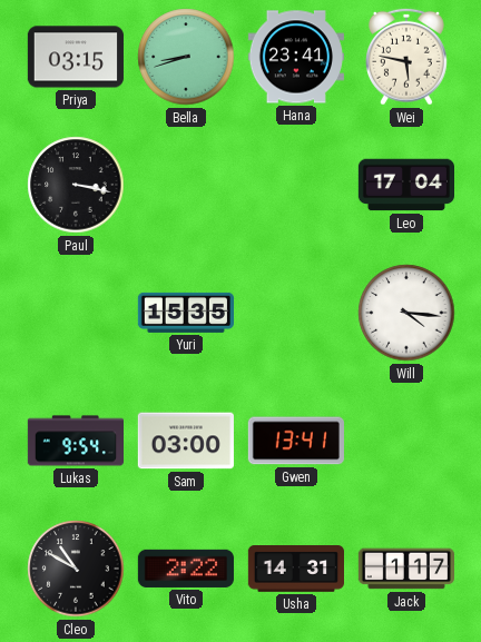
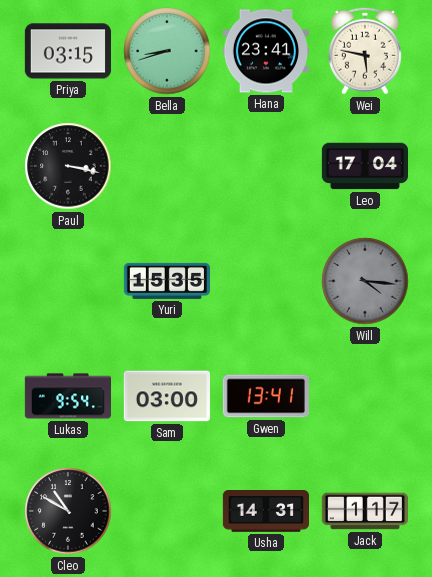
Will dial: white -> grey (365, 281)
Vito: 2:22 -> none (186, 569)
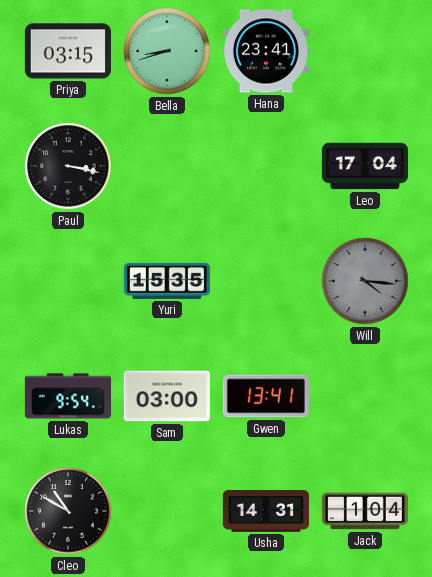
Wei: 5:47 -> none (366, 51)
Jack: 1:17 -> 1:04 (364, 511)
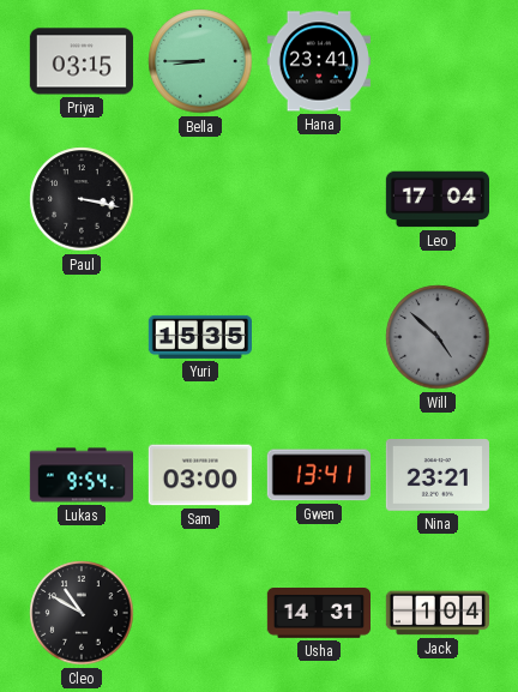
Bella: 8:42 -> 8:45 (200, 61)
Will: 4:16 -> 4:52 (438, 337)
Nina: none -> 23:21 (438, 475)
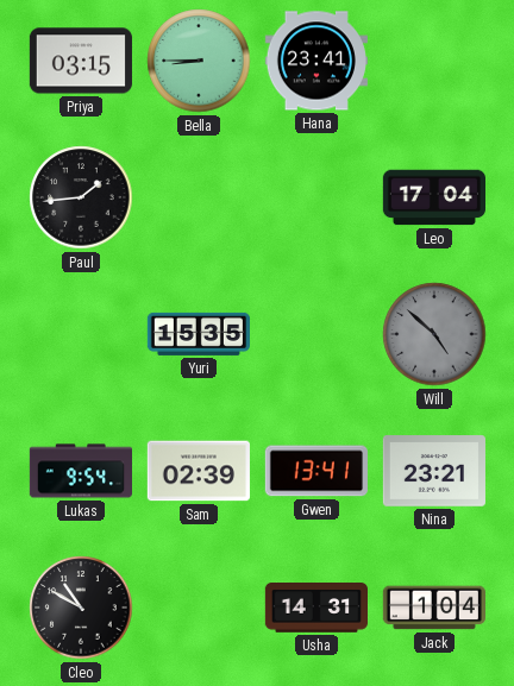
Paul: 3:17 -> 1:44 (81, 197)
Sam: 03:00 -> 02:39 (199, 471)
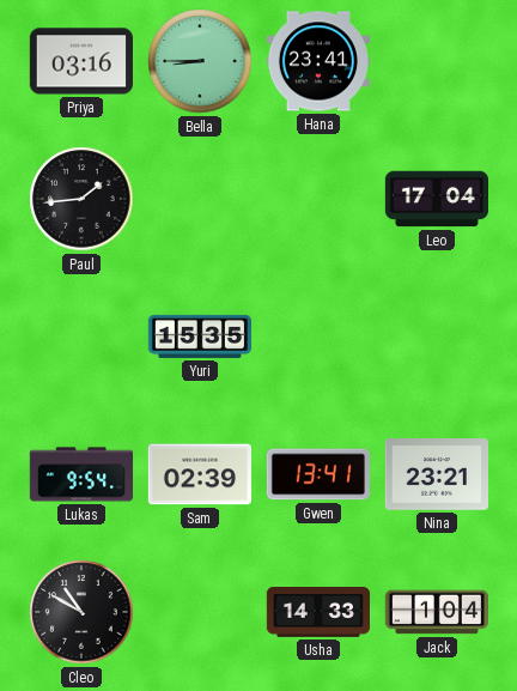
Priya: 03:15 -> 03:16 (81, 61)
Will: 4:52 -> none (434, 334)
Usha: 14:31 -> 14:33 (317, 613)
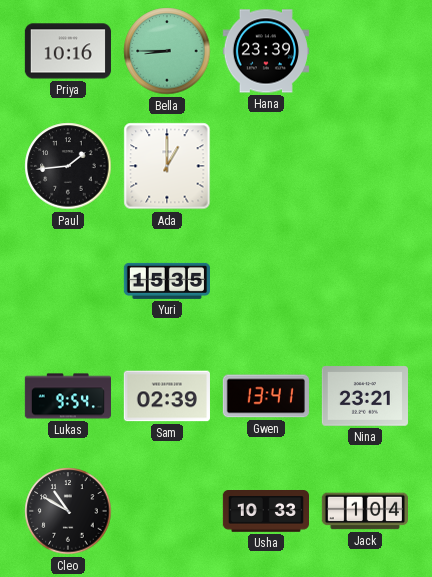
Priya: 03:16 -> 10:16 (68, 51)
Hana: 23:41 -> 23:39 (266, 51)
Ada: none -> 1:00 (167, 166)
Leo: 17:04 -> none (436, 199)
Usha: 14:33 -> 10:33 (265, 512)
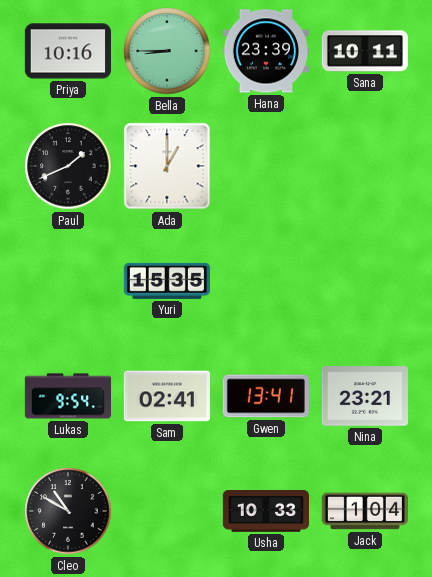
Sana: none -> 10:11 (365, 51)
Paul: 1:44 -> 1:41 (68, 166)
Sam: 02:39 -> 02:41 (167, 396)
